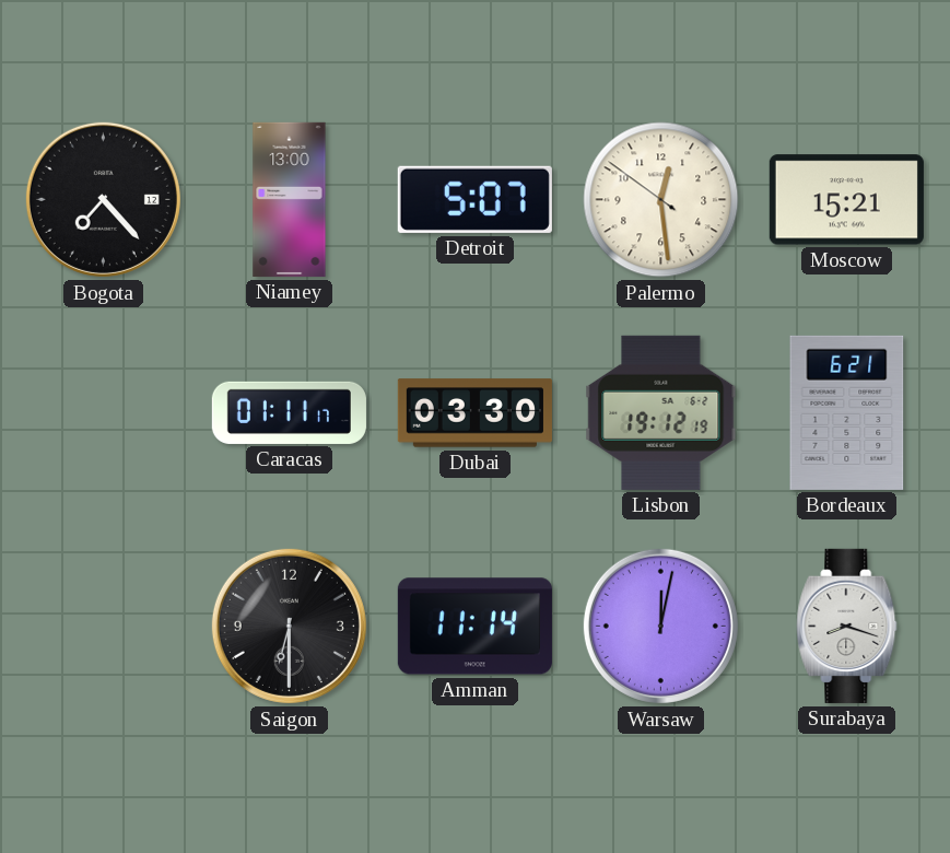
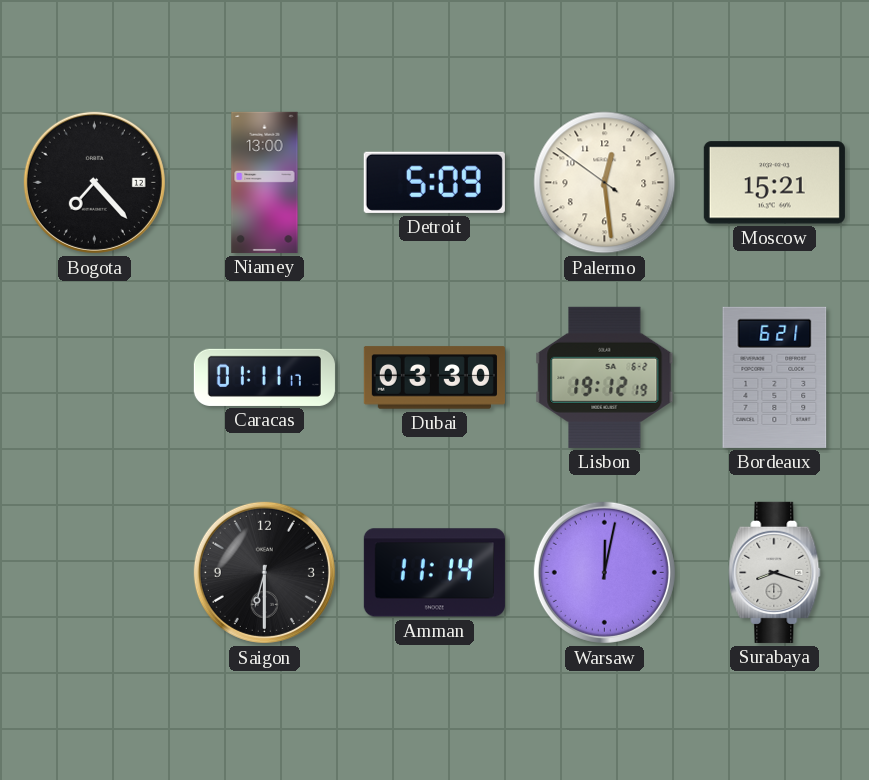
Detroit: 5:07 -> 5:09 (434, 182)
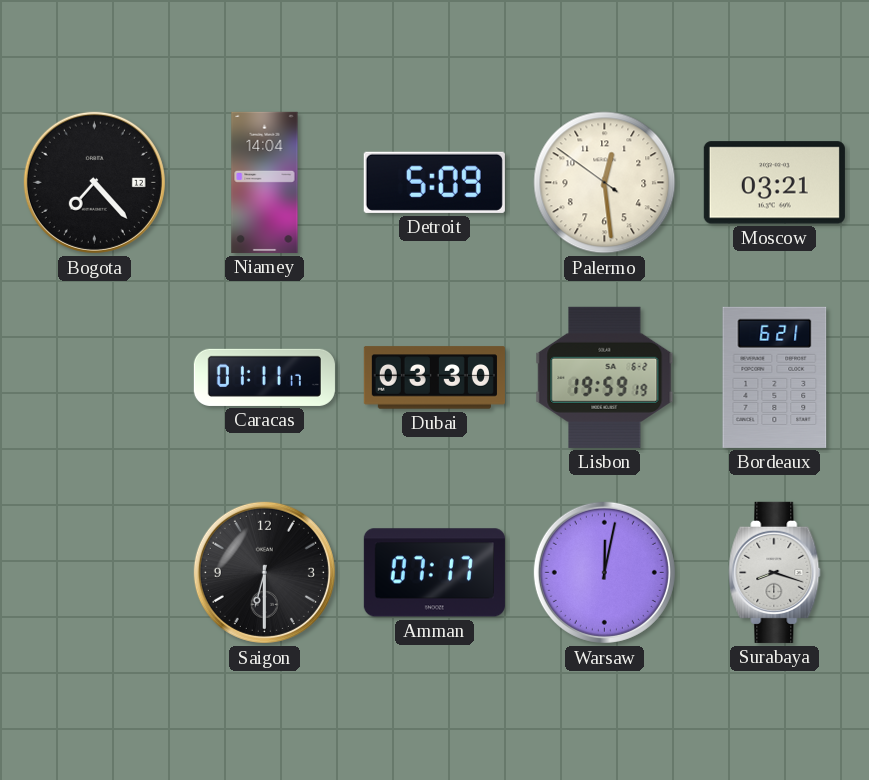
Niamey: 13:00 -> 14:04 (265, 182)
Moscow: 15:21 -> 03:21 (774, 183)
Lisbon: 19:12 -> 19:59 (605, 377)
Amman: 11:14 -> 07:17 (434, 573)
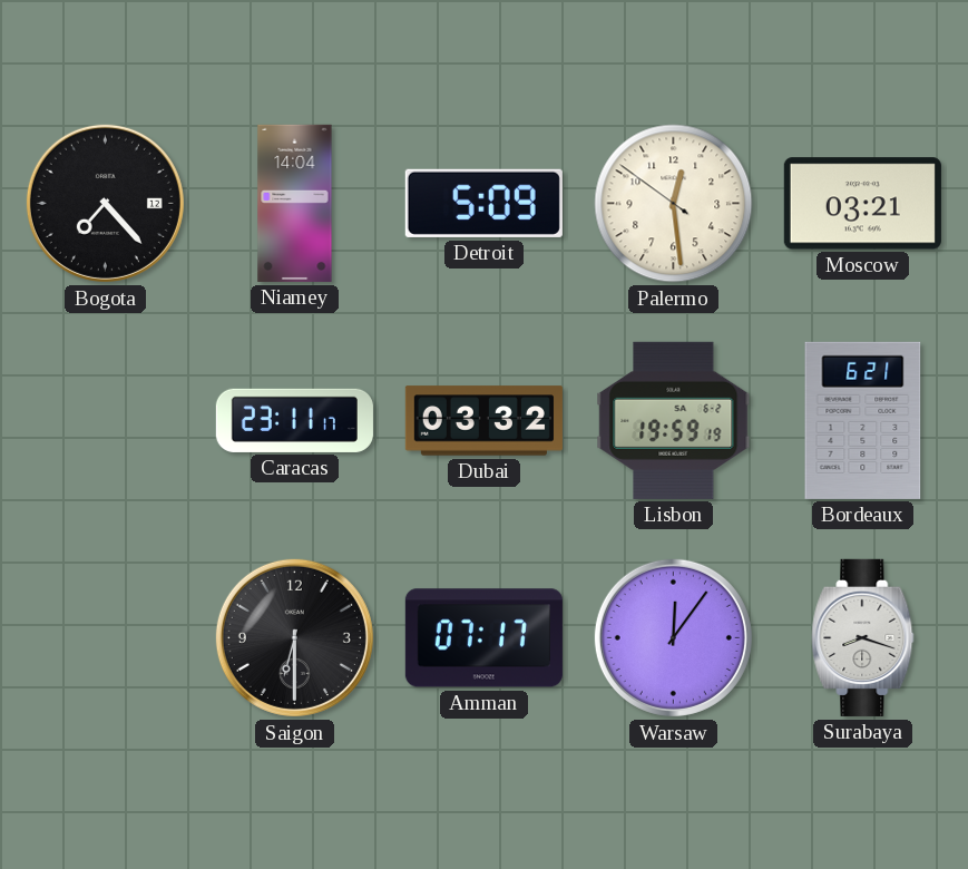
Caracas: 01:11 -> 23:11 (294, 420)
Dubai: 03:30 -> 03:32 (483, 421)
Warsaw: 12:02 -> 12:06 (673, 637)
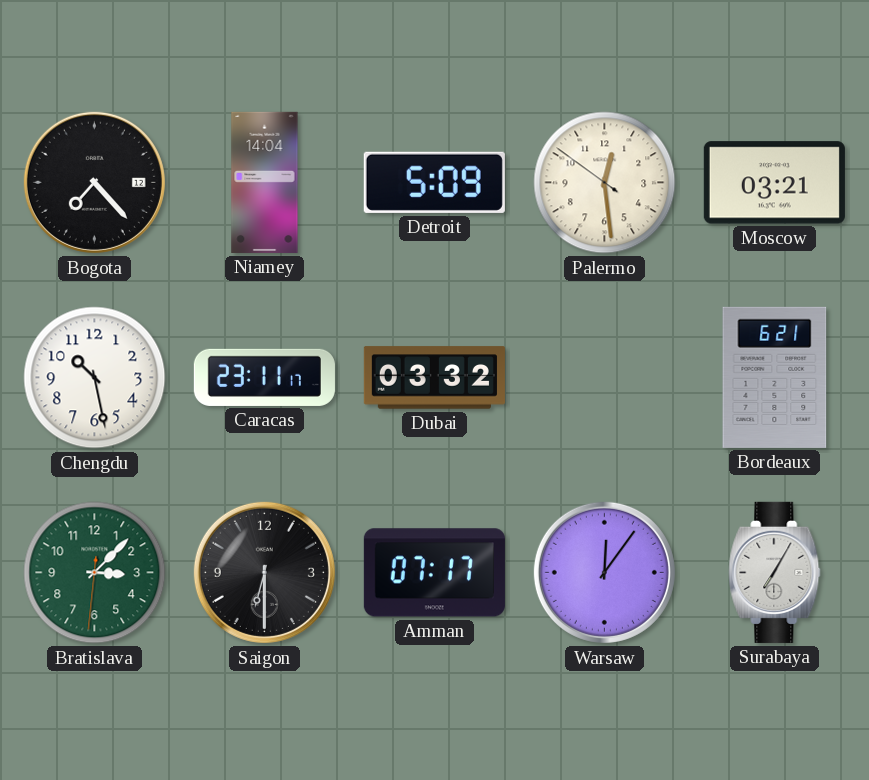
Chengdu: none -> 10:28 (95, 378)
Lisbon: 19:59 -> none (674, 420)
Bratislava: none -> 3:07 (95, 573)
Surabaya: 8:18 -> 7:05 (775, 572)
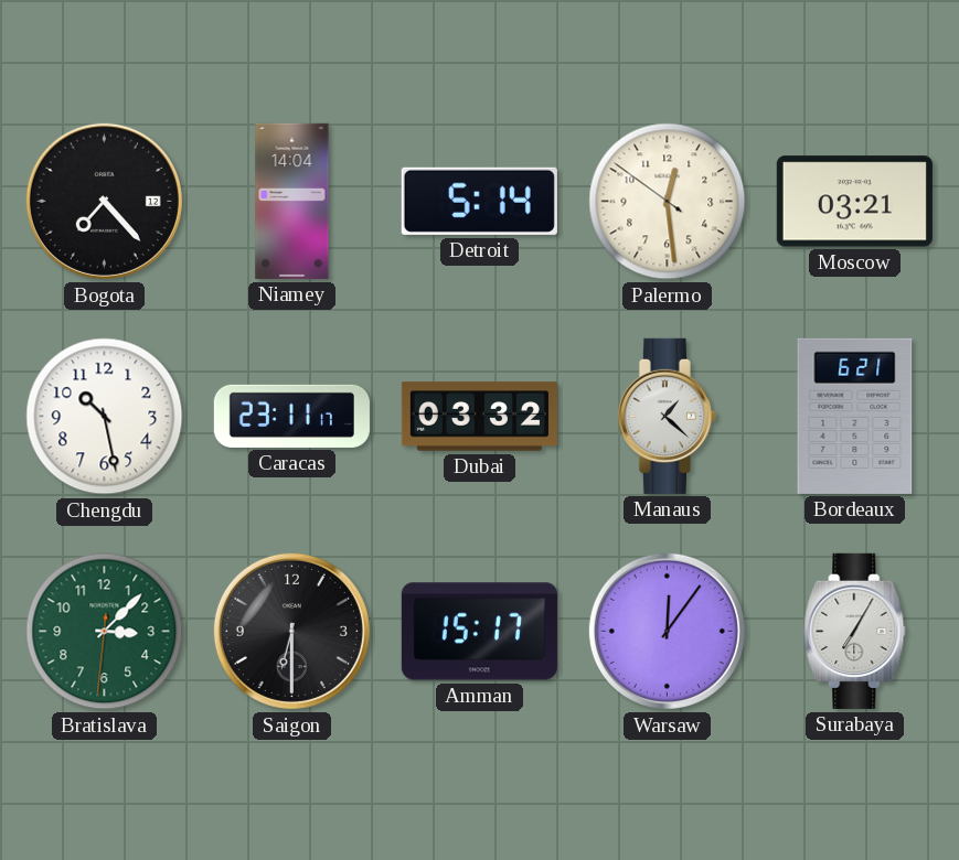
Detroit: 5:09 -> 5:14 (479, 201)
Manaus: none -> 1:22 (667, 416)
Amman: 07:17 -> 15:17 (479, 632)
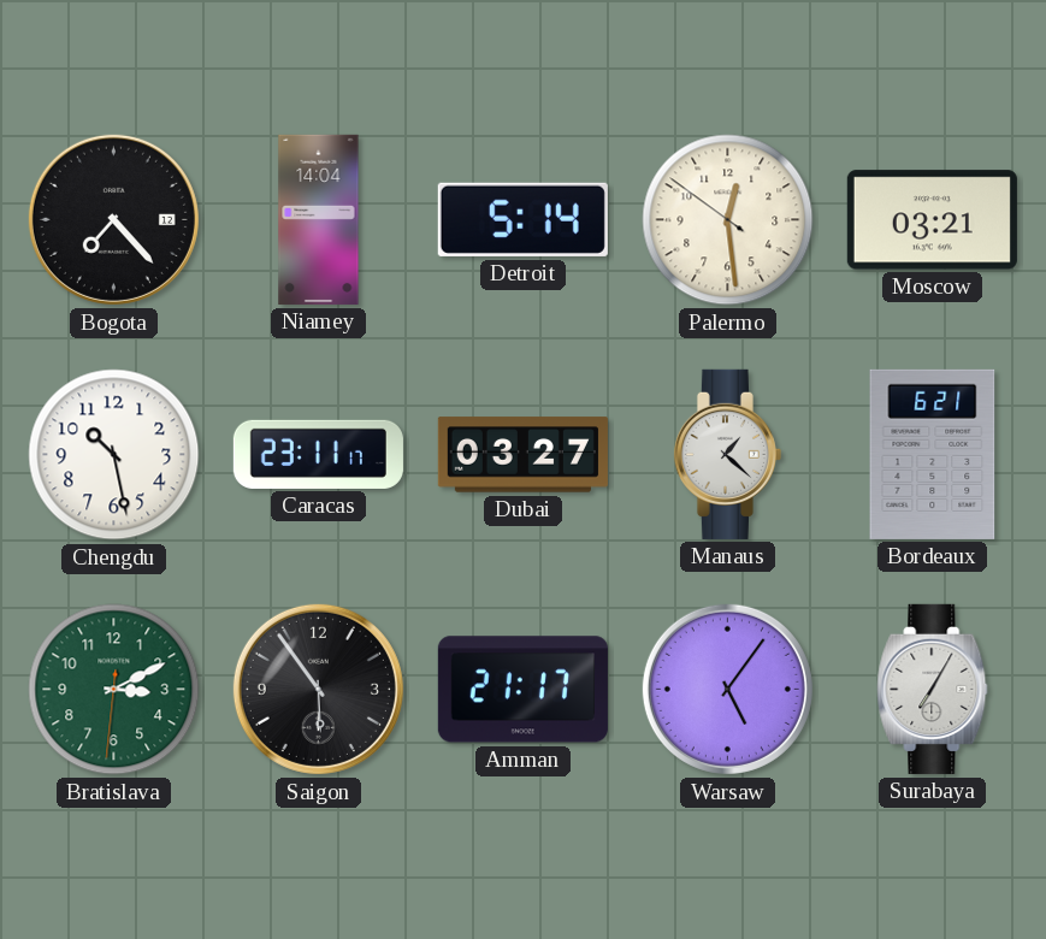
Dubai: 03:32 -> 03:27 (522, 455)
Bratislava: 3:07 -> 3:10 (114, 690)
Saigon: 6:30 -> 5:54 (318, 689)
Amman: 15:17 -> 21:17 (522, 690)
Warsaw: 12:06 -> 5:06 (727, 689)
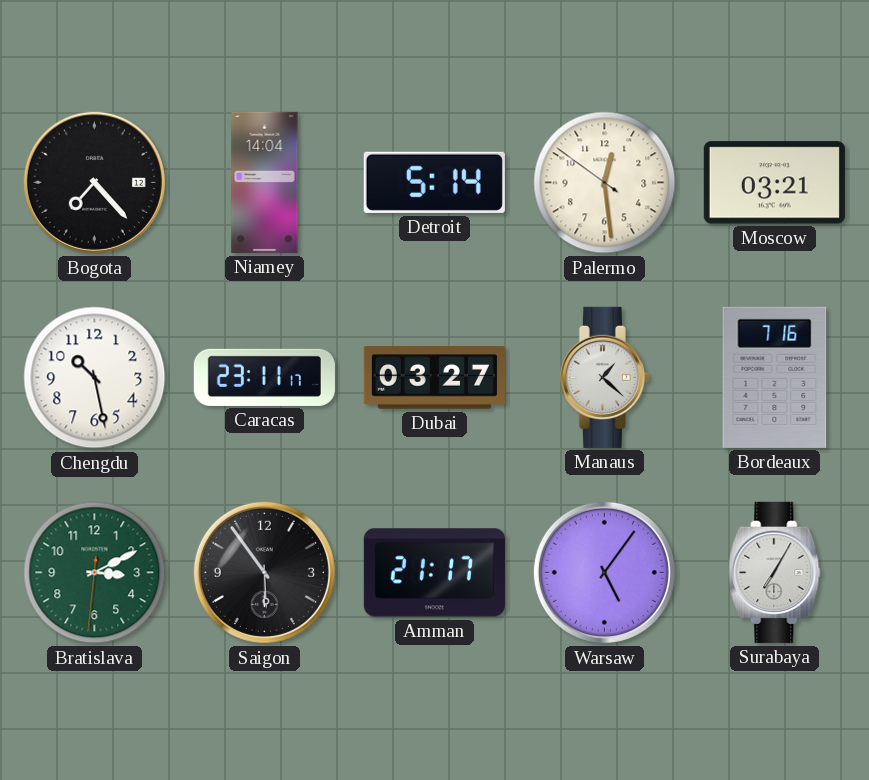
Bordeaux: 6:21 -> 7:16 (775, 377)
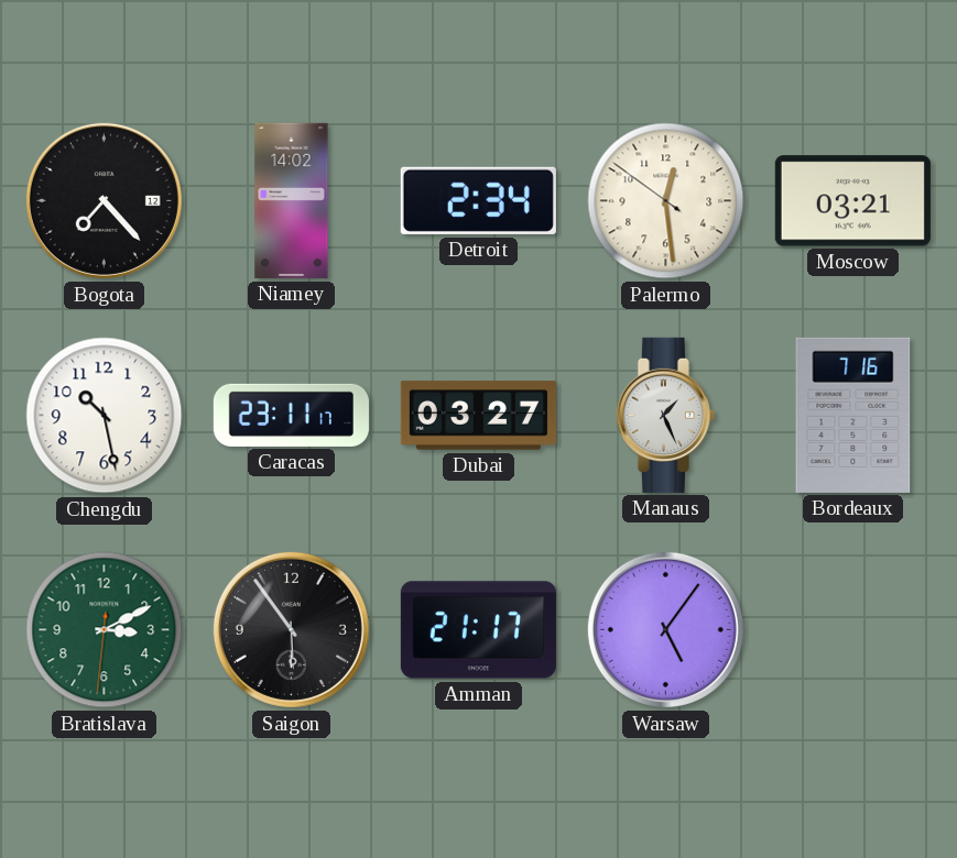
Niamey: 14:04 -> 14:02 (292, 200)
Detroit: 5:14 -> 2:34 (478, 200)
Manaus: 1:22 -> 1:26 (665, 415)
Surabaya: 7:05 -> none (775, 572)
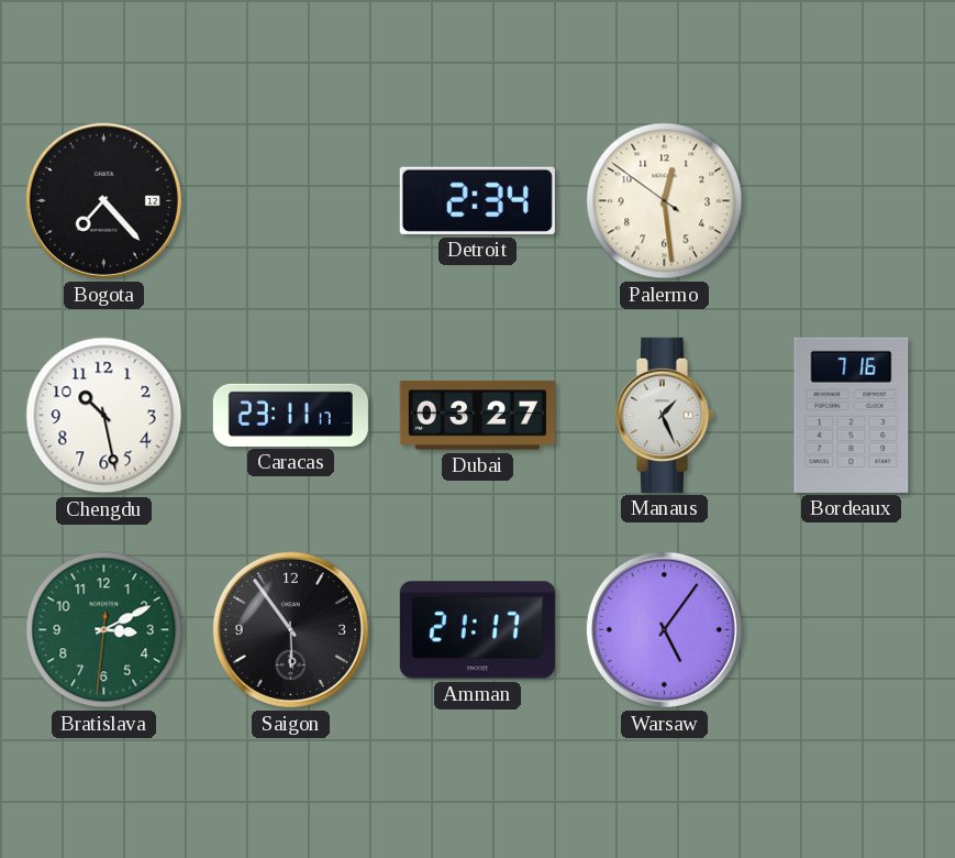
Niamey: 14:02 -> none (292, 200)
Moscow: 03:21 -> none (852, 201)
